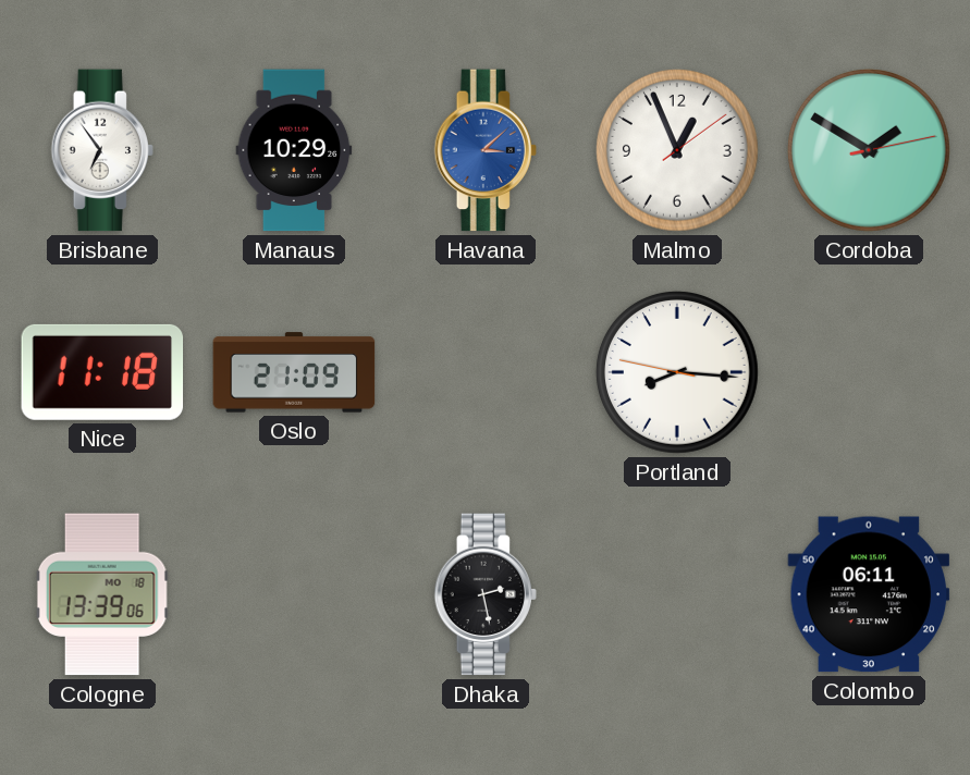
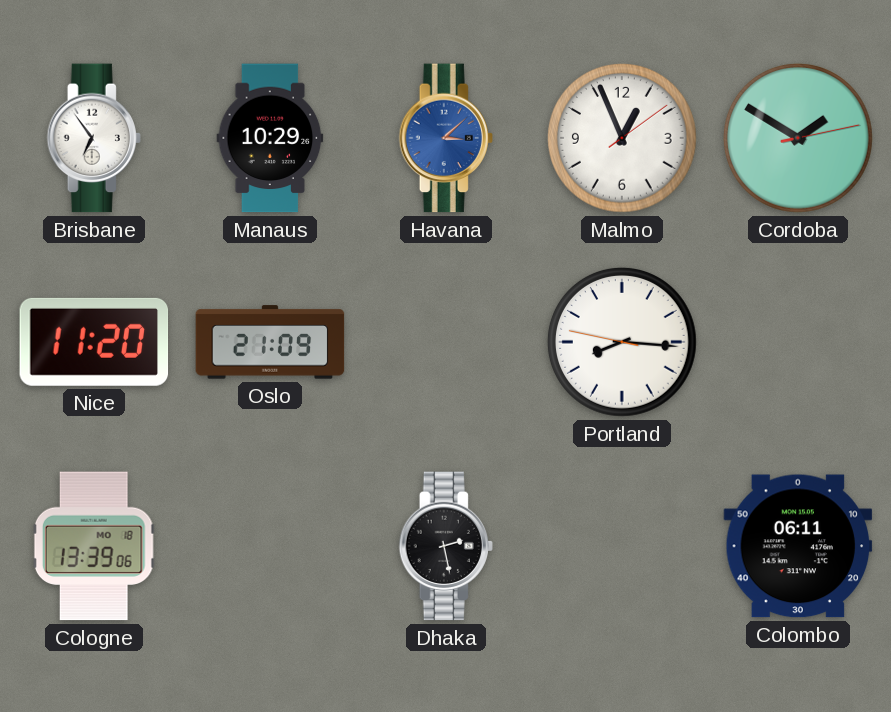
Nice: 11:18 -> 11:20 (94, 342)
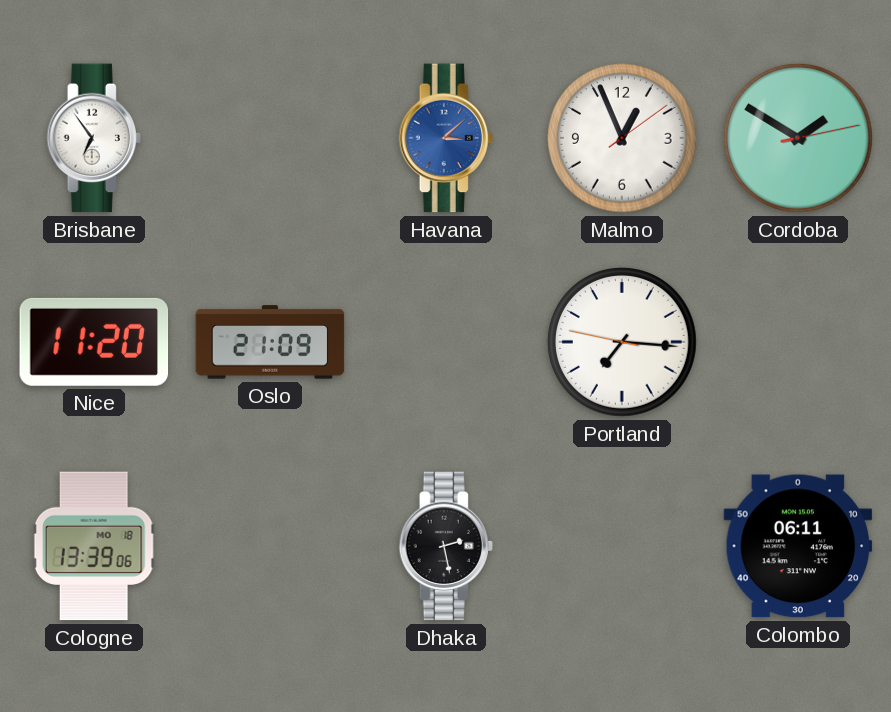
Manaus: 10:29 -> none (270, 138)
Portland: 8:15 -> 7:15 (622, 342)
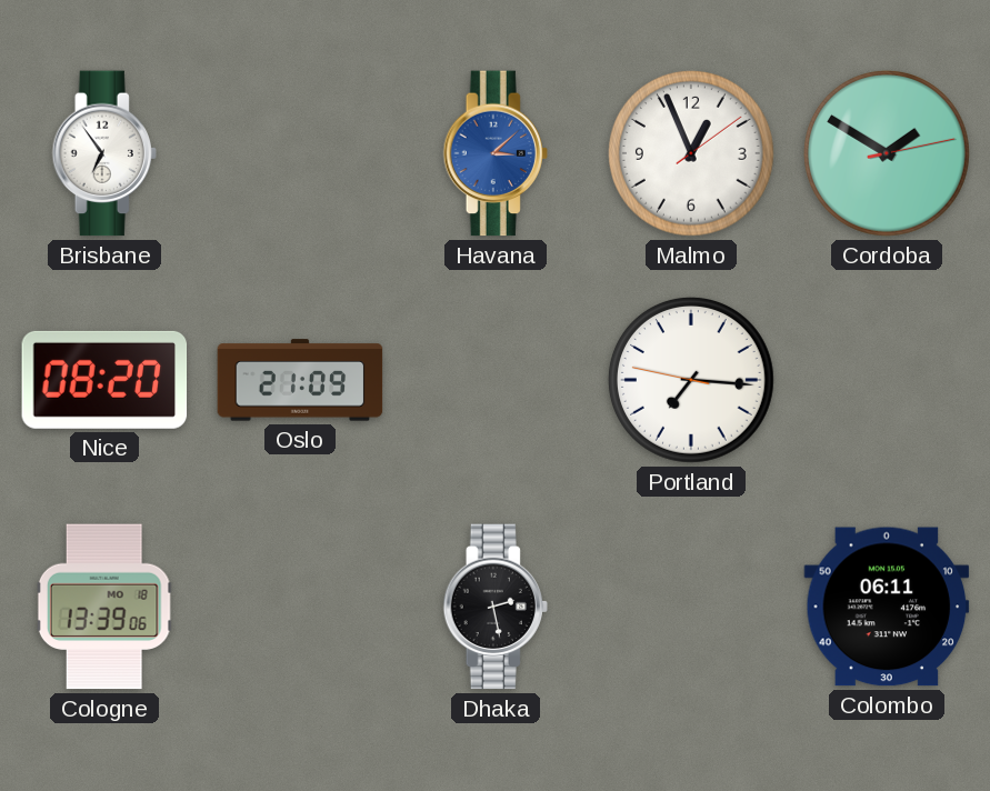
Nice: 11:20 -> 08:20 (104, 380)
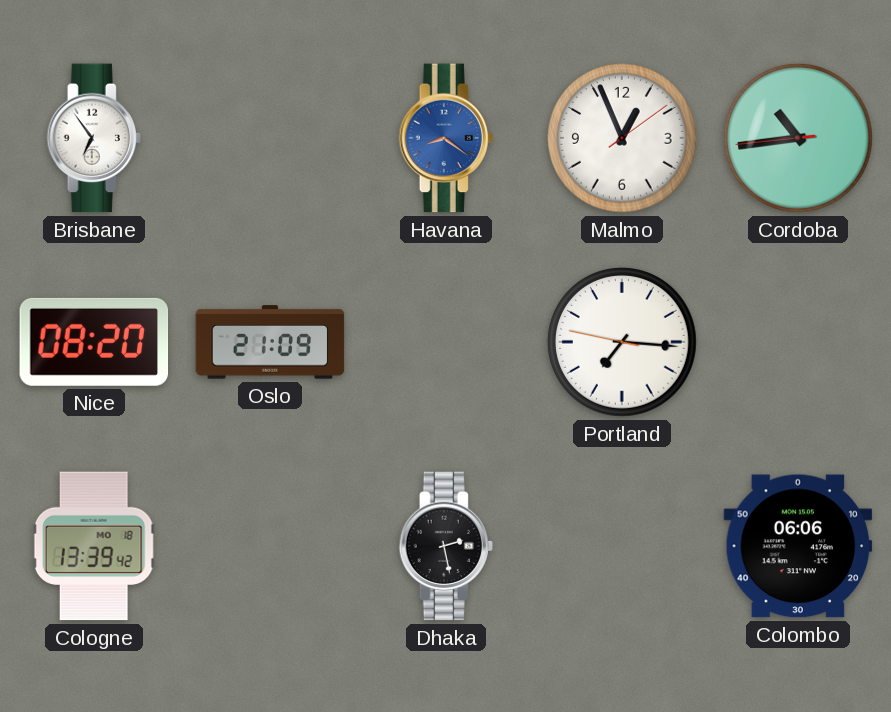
Havana: 3:08 -> 8:21 (445, 138)
Cordoba: 1:50 -> 10:43 (798, 138)
Cologne: 13:39:06 -> 13:39:42 (94, 546)
Colombo: 06:11 -> 06:06 (798, 546)
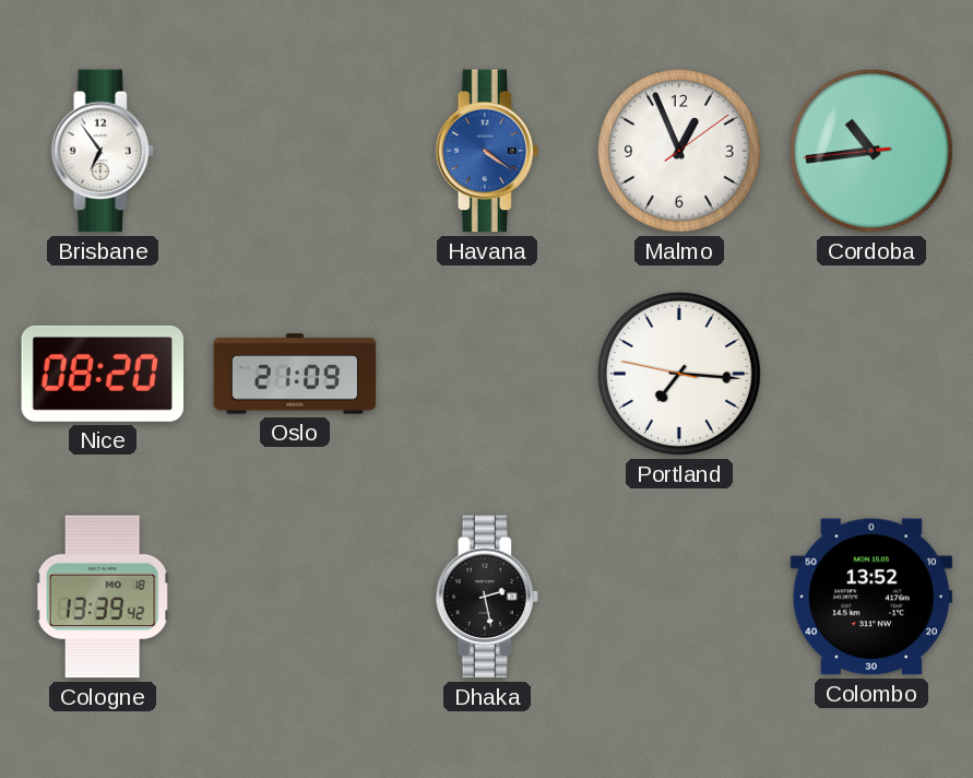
Havana: 8:21 -> 4:21 (486, 151)
Colombo: 06:06 -> 13:52 (871, 597)
